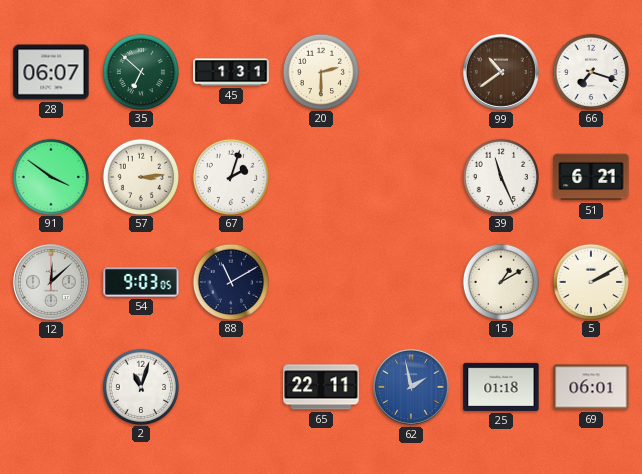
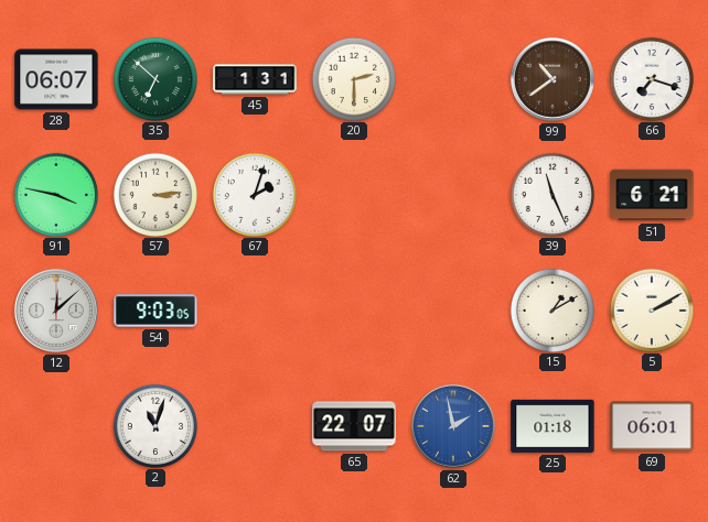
91: 3:51 -> 3:47 (55, 194)
88: 11:10 -> none (230, 281)
65: 22:11 -> 22:07 (354, 426)
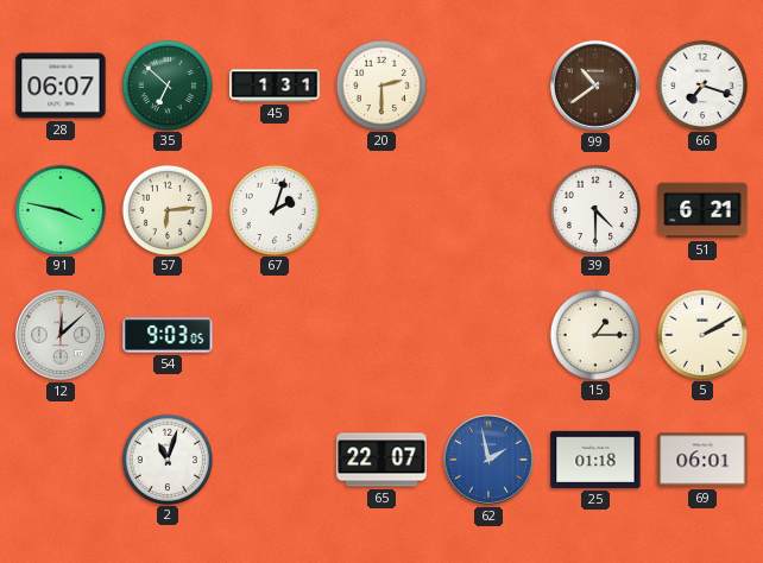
57: 3:14 -> 6:14 (166, 209)
39: 11:26 -> 4:30 (594, 209)
15: 1:10 -> 1:15 (594, 334)
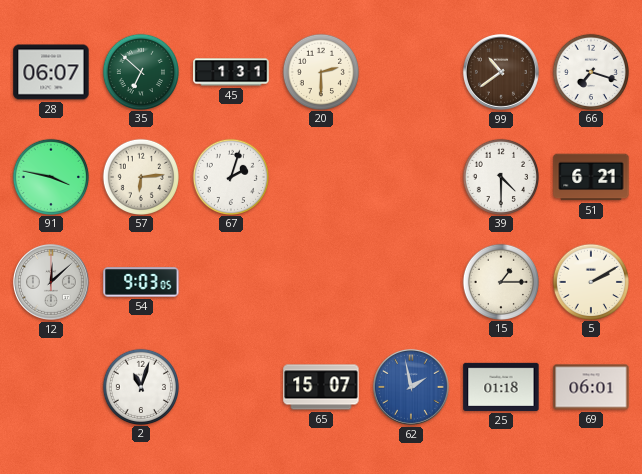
65: 22:07 -> 15:07 (321, 387)
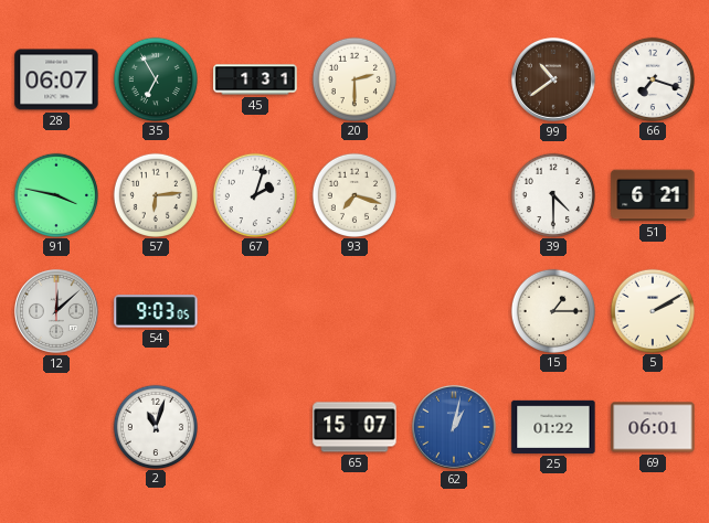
35: 6:52 -> 6:55 (155, 78)
93: none -> 7:18 (353, 194)
62: 1:58 -> 1:02 (454, 427)
25: 01:18 -> 01:22 (553, 427)
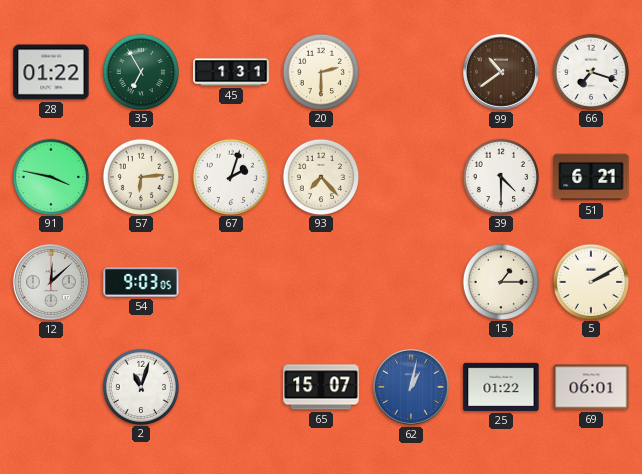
28: 06:07 -> 01:22 (51, 72)
93: 7:18 -> 7:23 (320, 176)
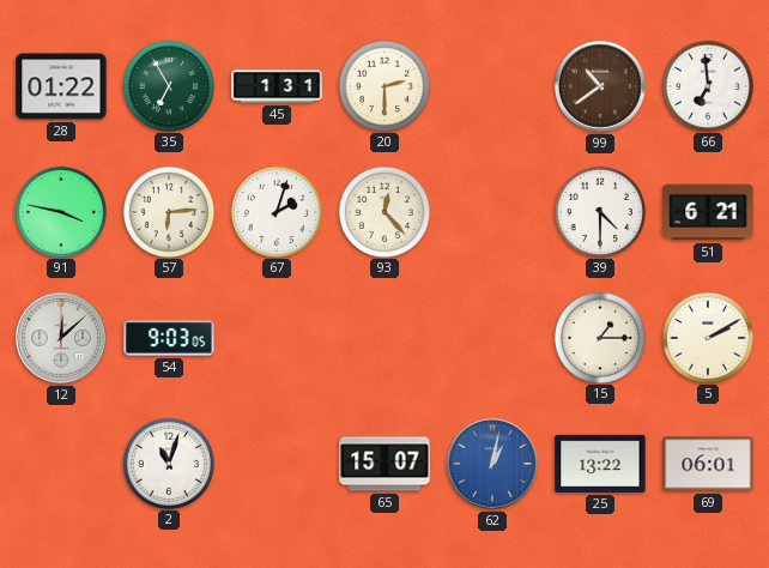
66: 7:18 -> 6:59 (707, 85)
93: 7:23 -> 12:23 (383, 211)
25: 01:22 -> 13:22 (600, 464)
